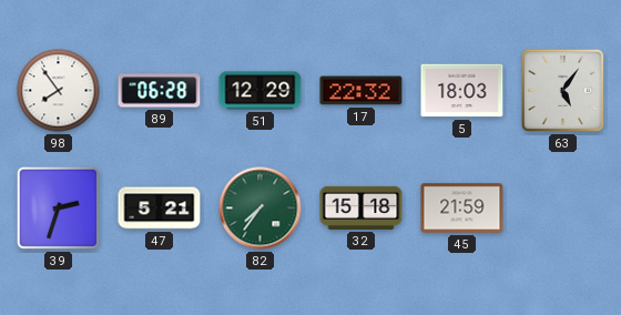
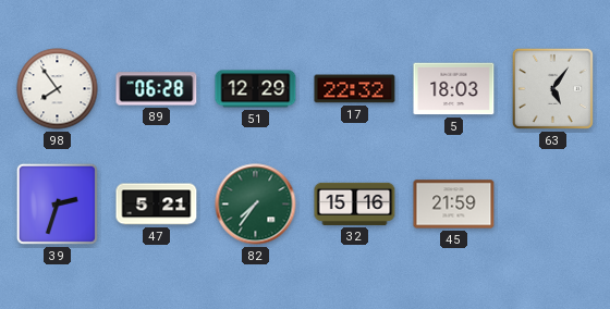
32: 15:18 -> 15:16 (355, 203)
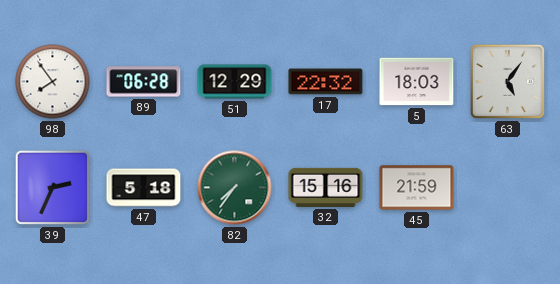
39: 2:33 -> 2:34 (52, 187)
47: 5:21 -> 5:18 (144, 188)
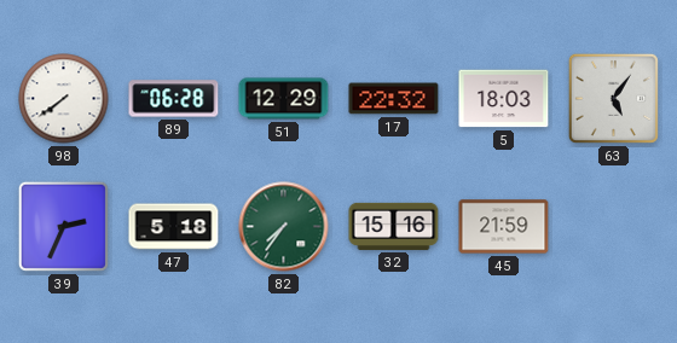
98: 7:54 -> 7:39 (64, 99)
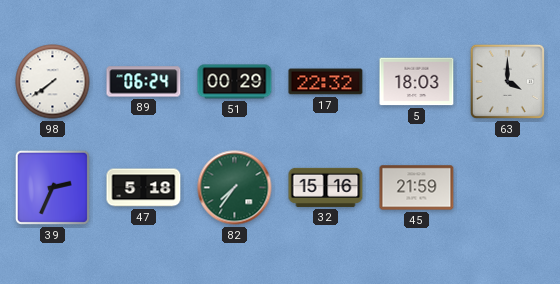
89: 06:28 -> 06:24 (144, 82)
51: 12:29 -> 00:29 (235, 82)
63: 5:06 -> 4:00 (507, 81)
